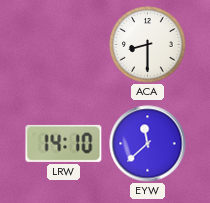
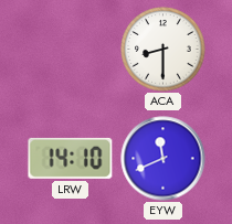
EYW: 11:38 -> 11:41 (164, 159)
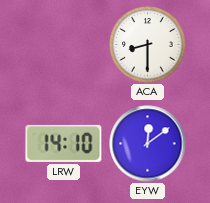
EYW: 11:41 -> 12:09 (148, 144)
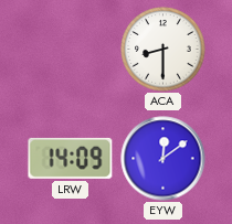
LRW: 14:10 -> 14:09 (71, 158)
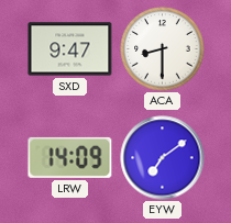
SXD: none -> 9:47 (70, 49)
EYW: 12:09 -> 7:09 (163, 158)
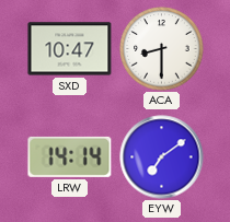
SXD: 9:47 -> 10:47 (70, 49)
LRW: 14:09 -> 14:14 (70, 156)
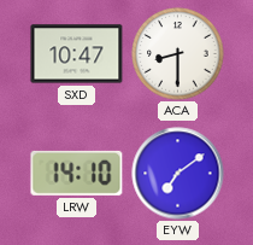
LRW: 14:14 -> 14:10 (77, 173)
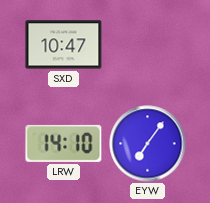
ACA: 8:30 -> none (178, 54)
EYW: 7:09 -> 7:06 (148, 144)
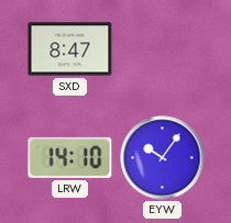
SXD: 10:47 -> 8:47 (70, 49)
EYW: 7:06 -> 10:06 (163, 158)
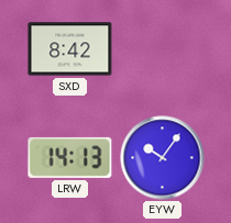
SXD: 8:47 -> 8:42 (70, 49)
LRW: 14:10 -> 14:13 (70, 157)
